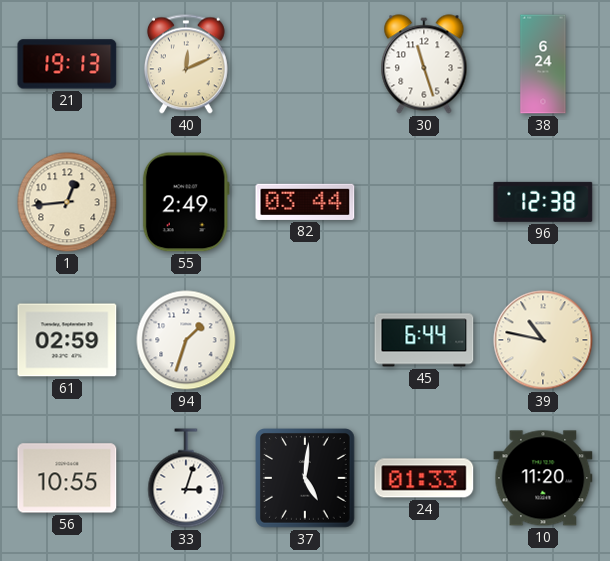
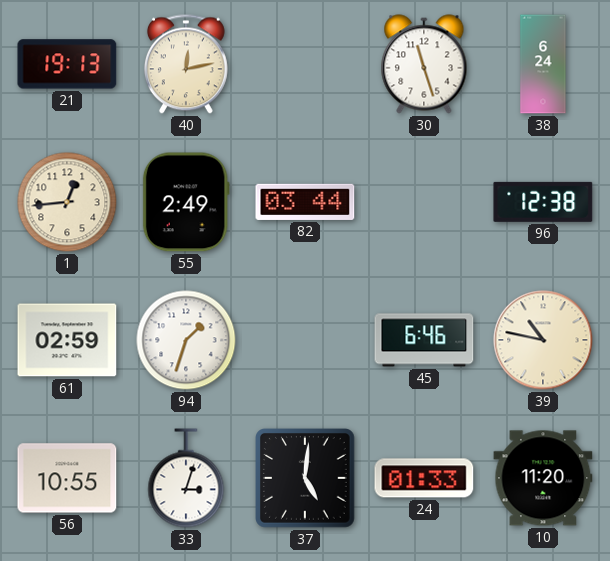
40: 12:11 -> 12:13 (186, 64)
45: 6:44 -> 6:46 (424, 340)
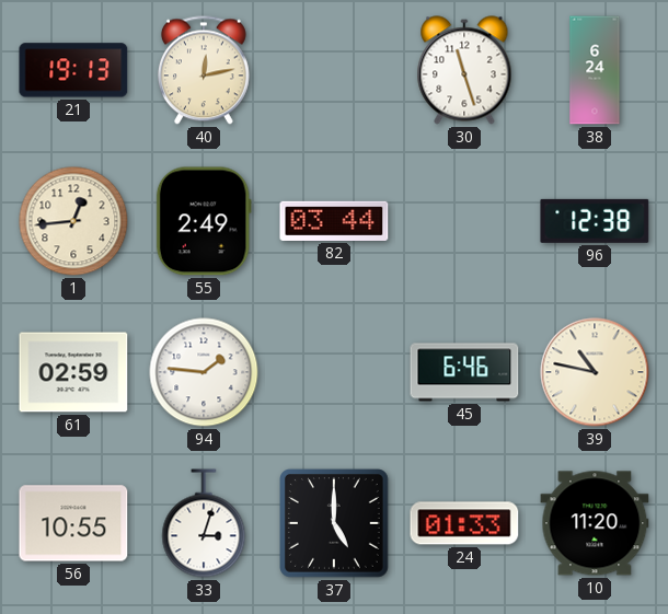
94: 1:33 -> 1:46 (204, 372)
37: 5:01 -> 5:00 (335, 524)
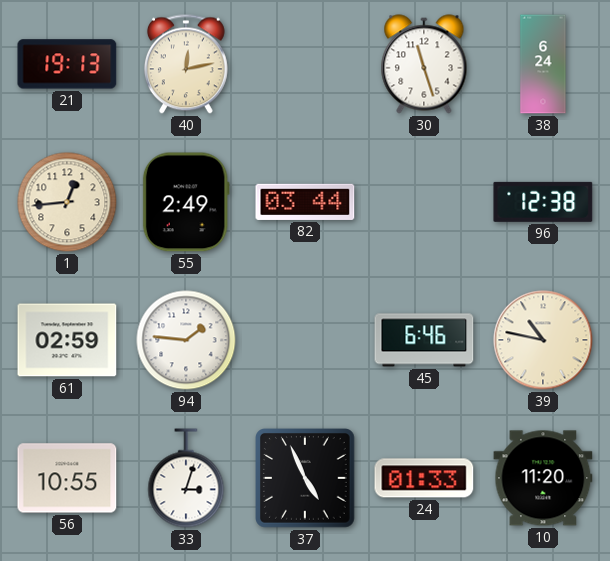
37: 5:00 -> 4:56 (306, 479)
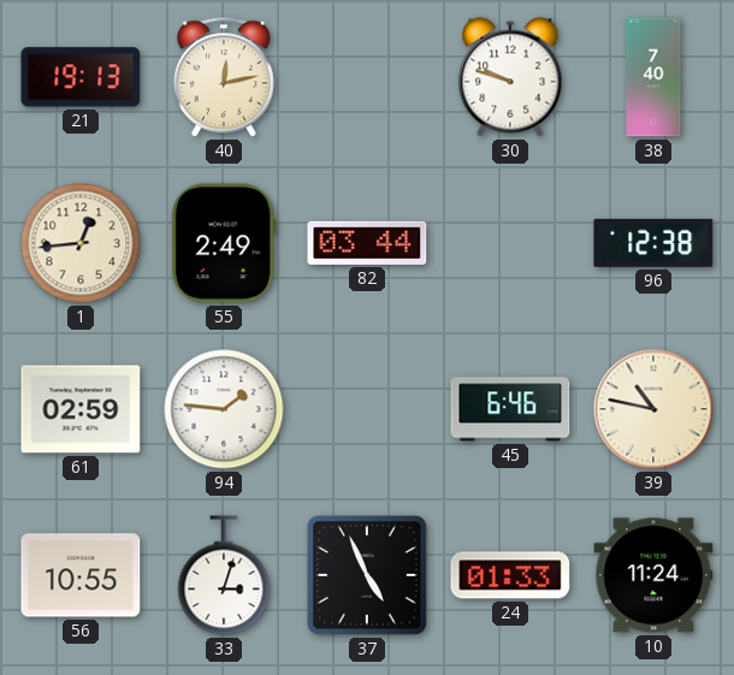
30: 11:27 -> 9:48 (510, 77)
38: 6:24 -> 7:40 (653, 77)
10: 11:20 -> 11:24 (653, 575)
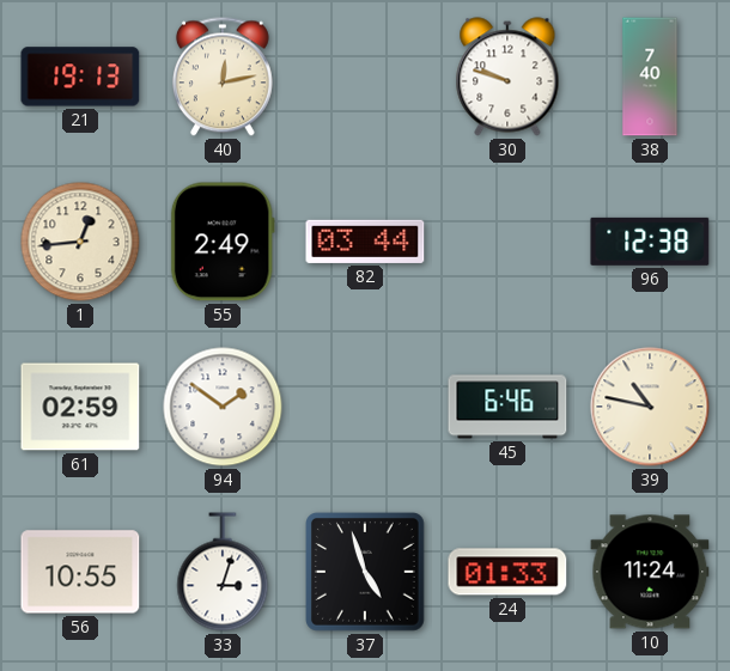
94: 1:46 -> 1:51 (223, 407)
37: 4:56 -> 4:57 (366, 573)
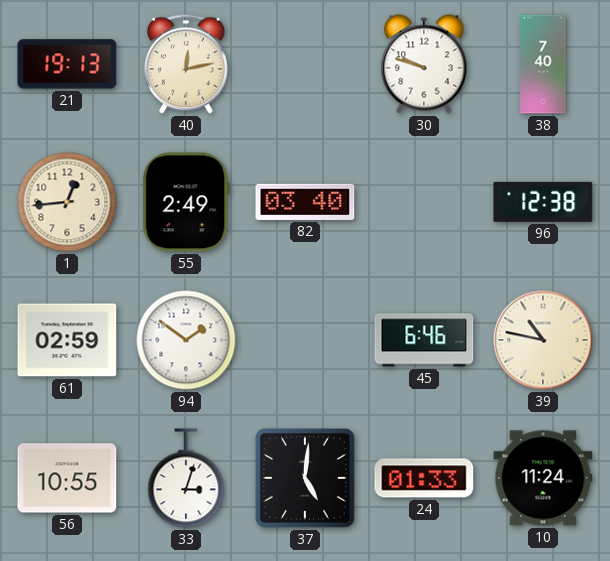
82: 03:44 -> 03:40 (305, 202)
37: 4:57 -> 5:01 (306, 479)
